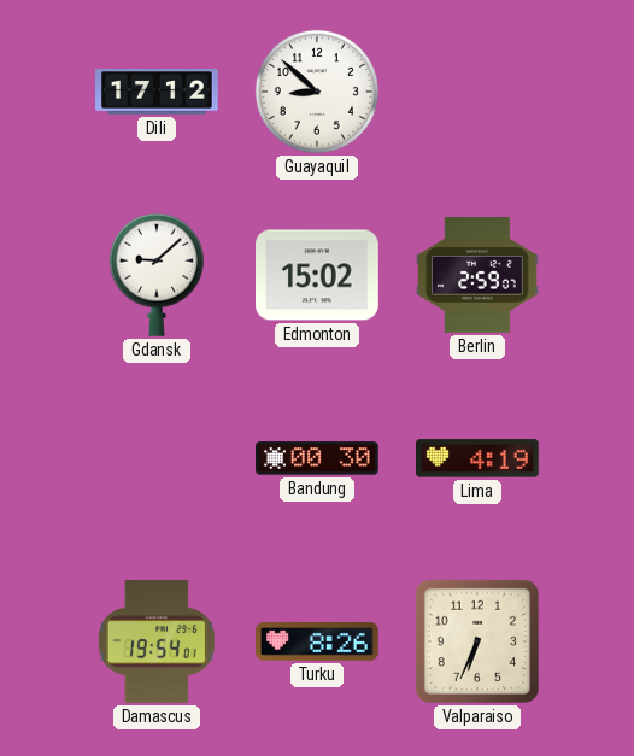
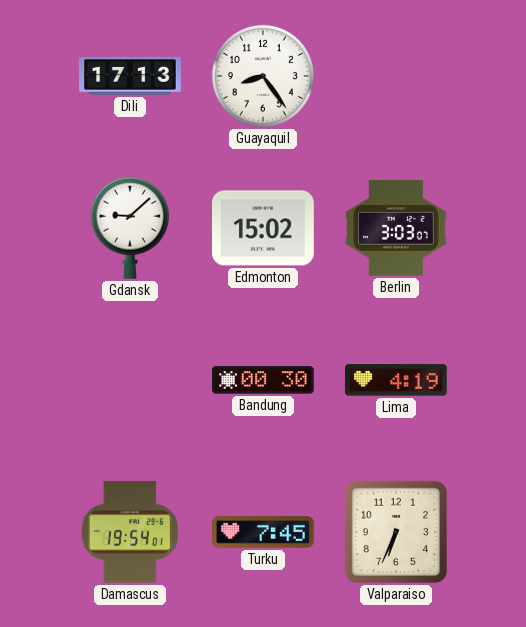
Dili: 17:12 -> 17:13 (130, 77)
Guayaquil: 8:52 -> 8:24 (263, 76)
Berlin: 2:59 -> 3:03 (396, 228)
Turku: 8:26 -> 7:45 (264, 532)
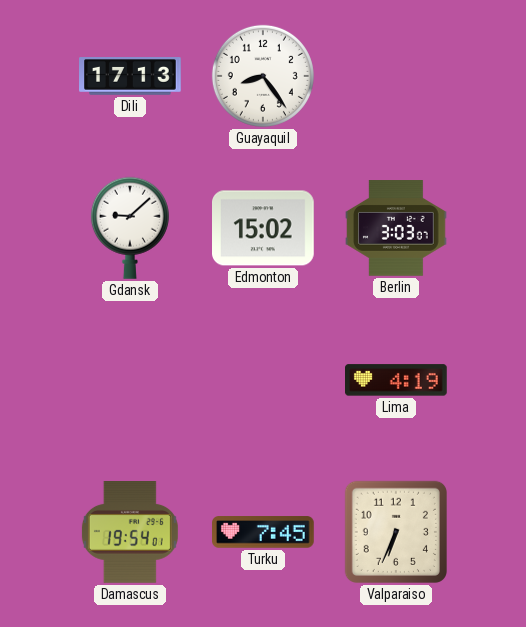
Bandung: 00:30 -> none (264, 380)
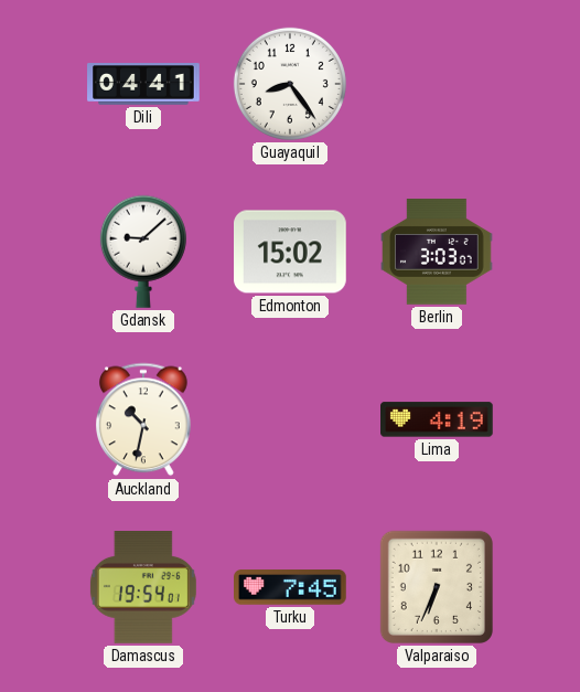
Dili: 17:13 -> 04:41 (143, 85)
Auckland: none -> 10:32 (144, 419)
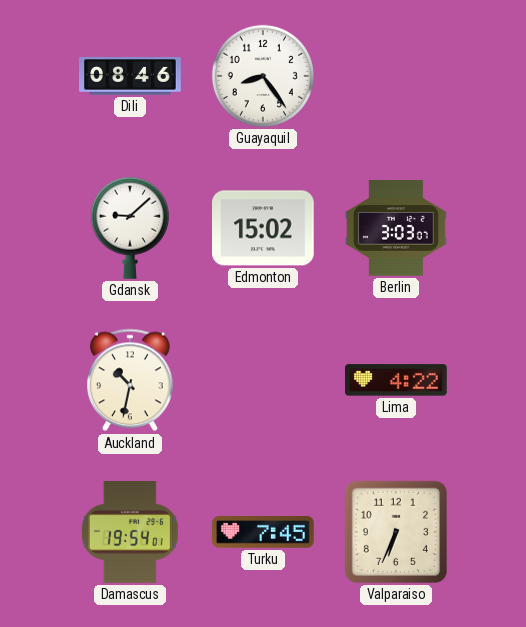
Dili: 04:41 -> 08:46 (130, 77)
Lima: 4:19 -> 4:22 (397, 380)
